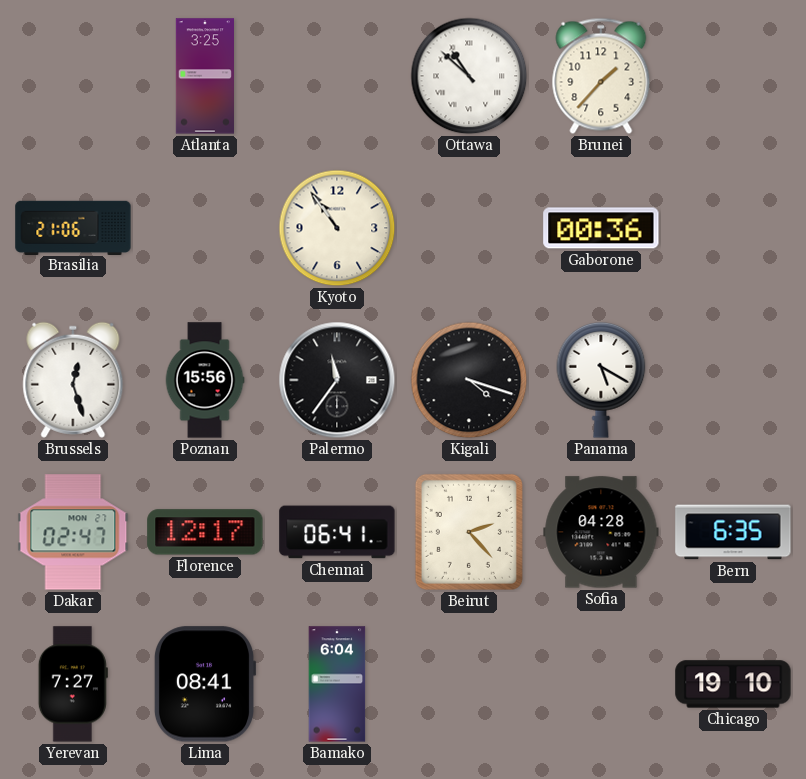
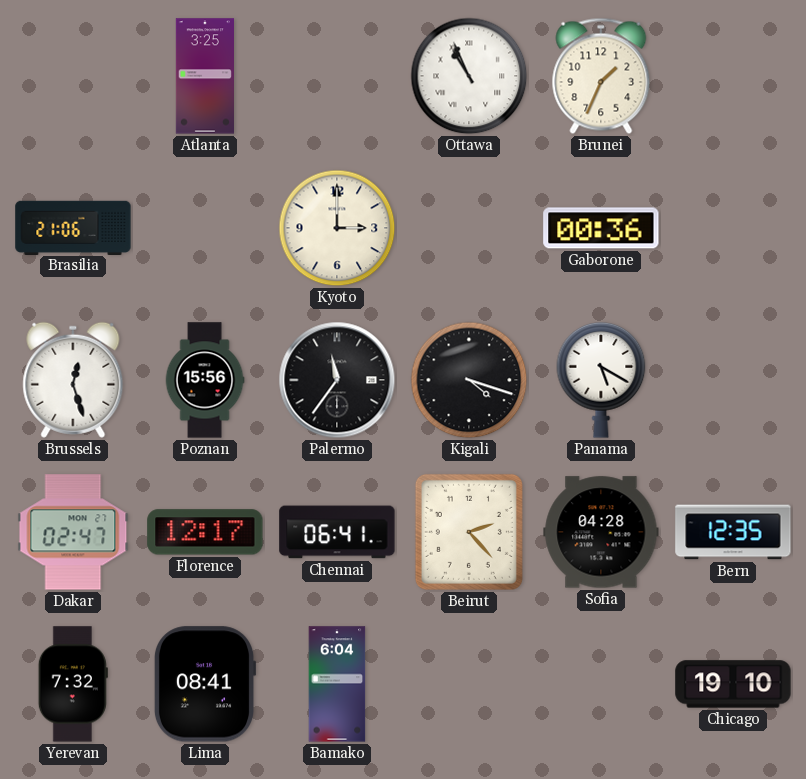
Ottawa: 10:52 -> 10:56 (469, 76)
Brunei: 1:37 -> 1:34 (601, 76)
Kyoto: 10:54 -> 3:00 (337, 228)
Bern: 6:35 -> 12:35 (733, 532)
Yerevan: 7:27 -> 7:32 (73, 684)
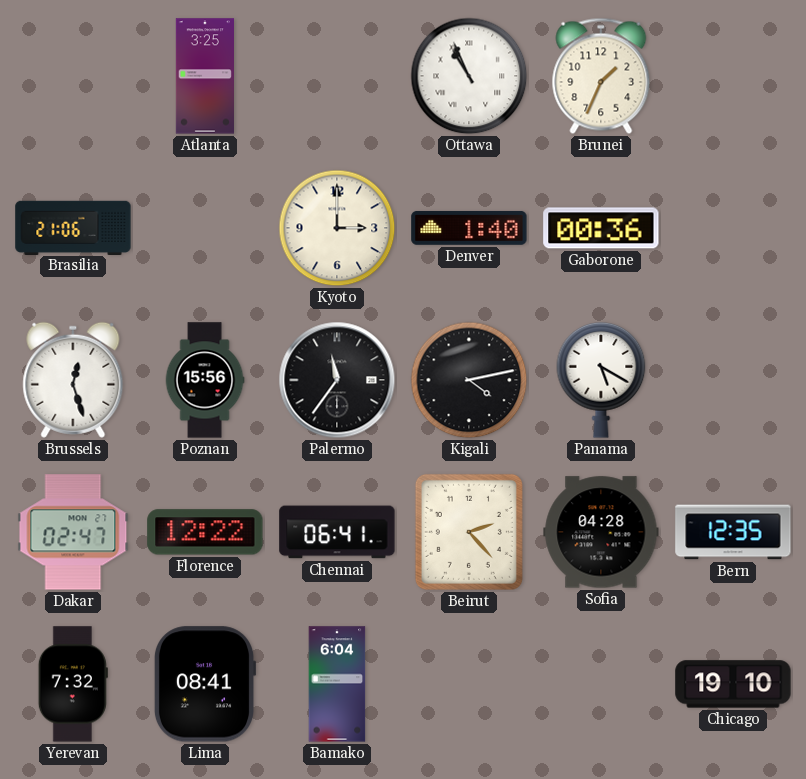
Denver: none -> 1:40 (469, 228)
Kigali: 4:18 -> 4:13 (469, 380)
Florence: 12:17 -> 12:22 (205, 532)
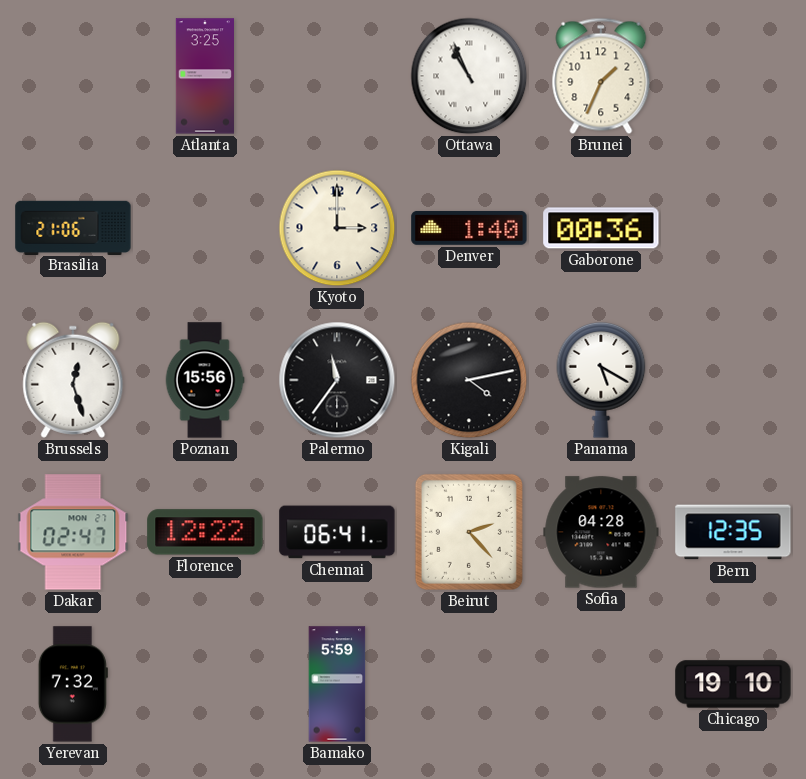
Lima: 08:41 -> none (205, 684)
Bamako: 6:04 -> 5:59 (337, 684)
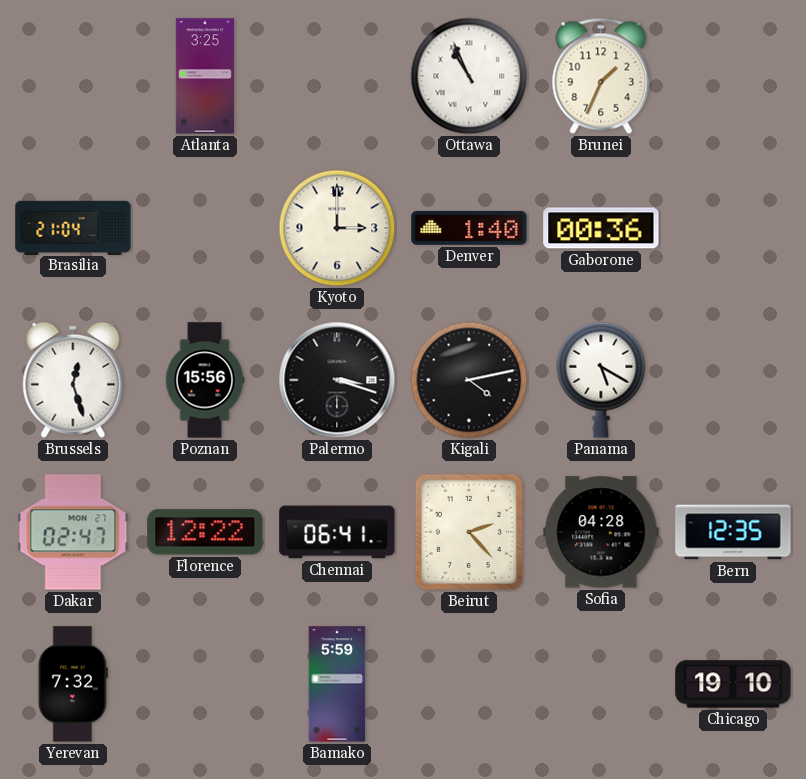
Brasilia: 21:06 -> 21:04 (73, 227)
Palermo: 11:36 -> 3:18 (337, 380)
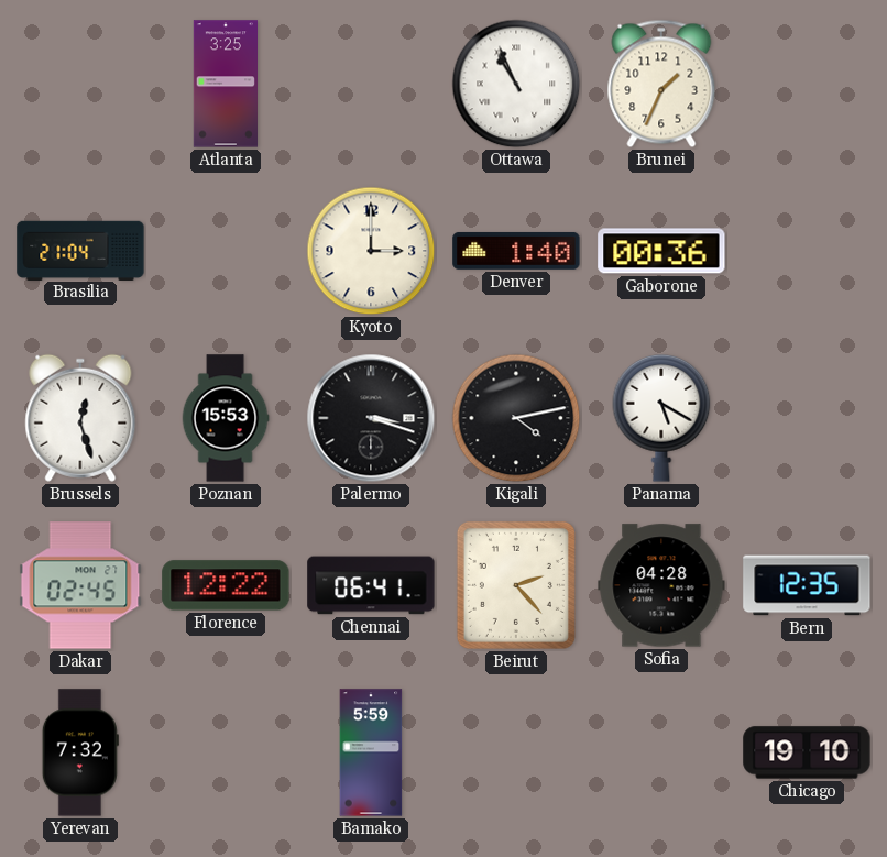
Poznan: 15:56 -> 15:53 (226, 418)
Dakar: 02:47 -> 02:45 (80, 585)
